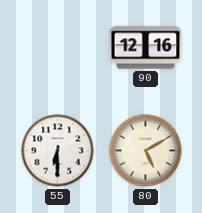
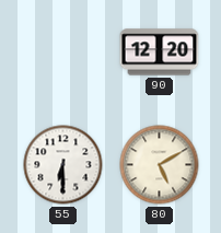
90: 12:16 -> 12:20 (160, 53)
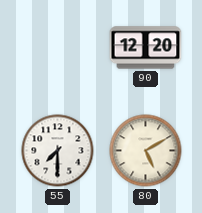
55: 6:30 -> 7:30 (58, 151)
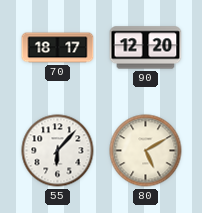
70: none -> 18:17 (58, 48)
55: 7:30 -> 6:07 (58, 151)
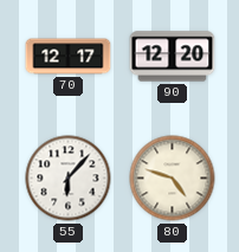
70: 18:17 -> 12:17 (69, 57)
80: 5:10 -> 4:48 (173, 179)
